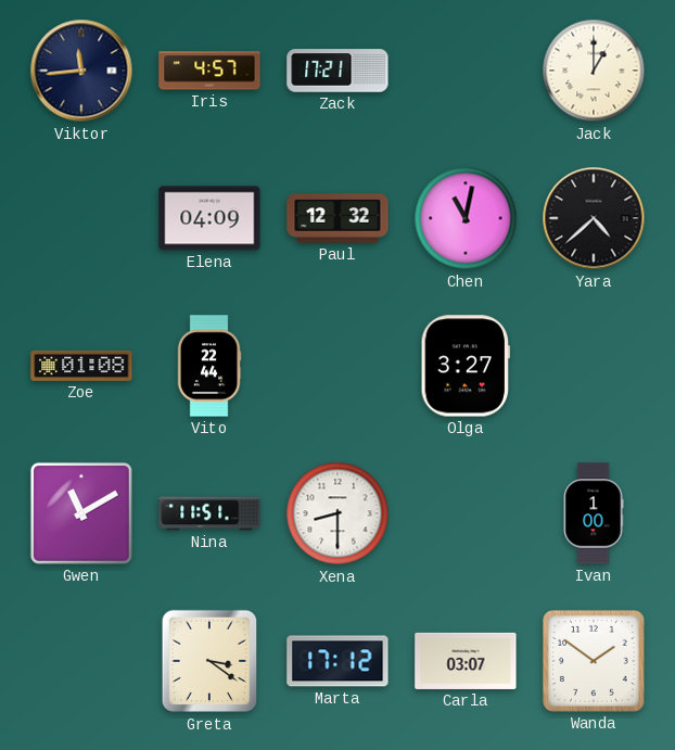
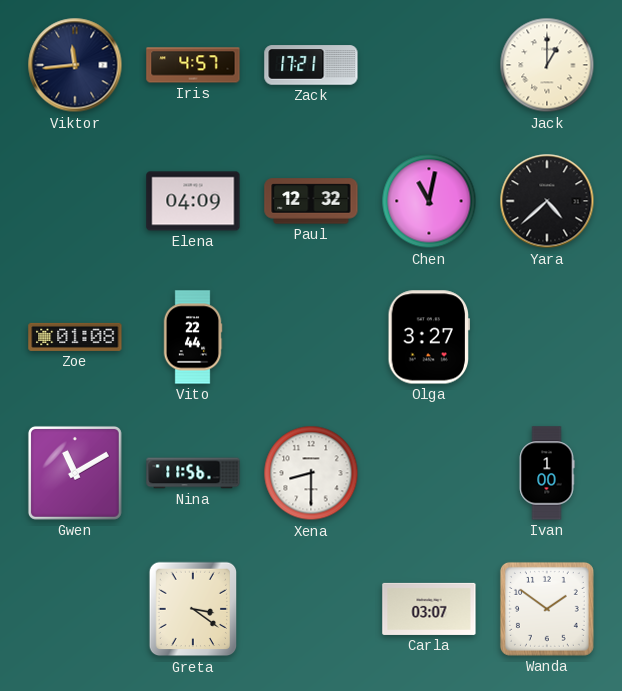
Nina: 11:51 -> 11:56 (193, 473)
Marta: 17:12 -> none (337, 661)
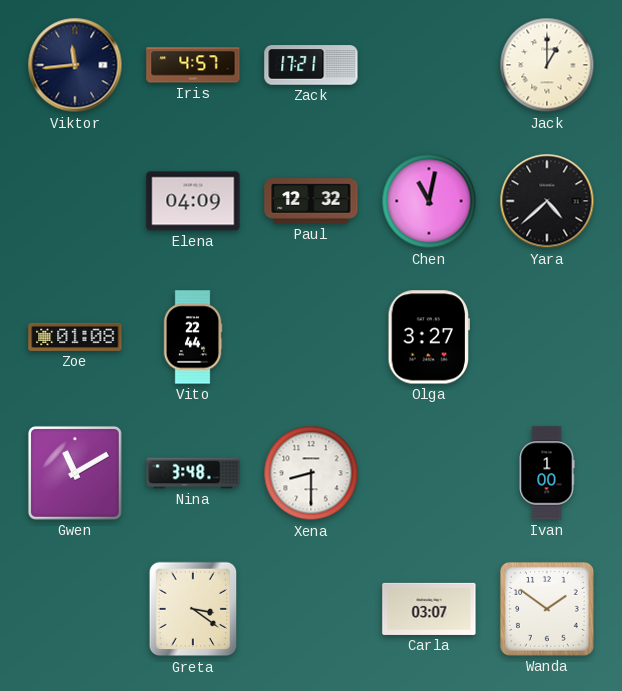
Nina: 11:56 -> 3:48 (193, 473)
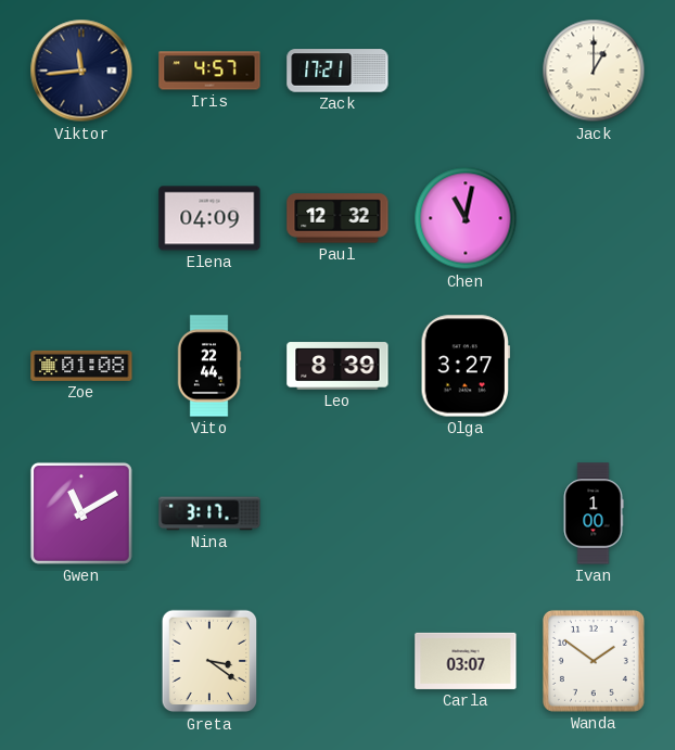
Yara: 4:38 -> none (547, 201)
Leo: none -> 8:39 (337, 366)
Nina: 3:48 -> 3:17 (209, 513)
Xena: 8:30 -> none (311, 473)
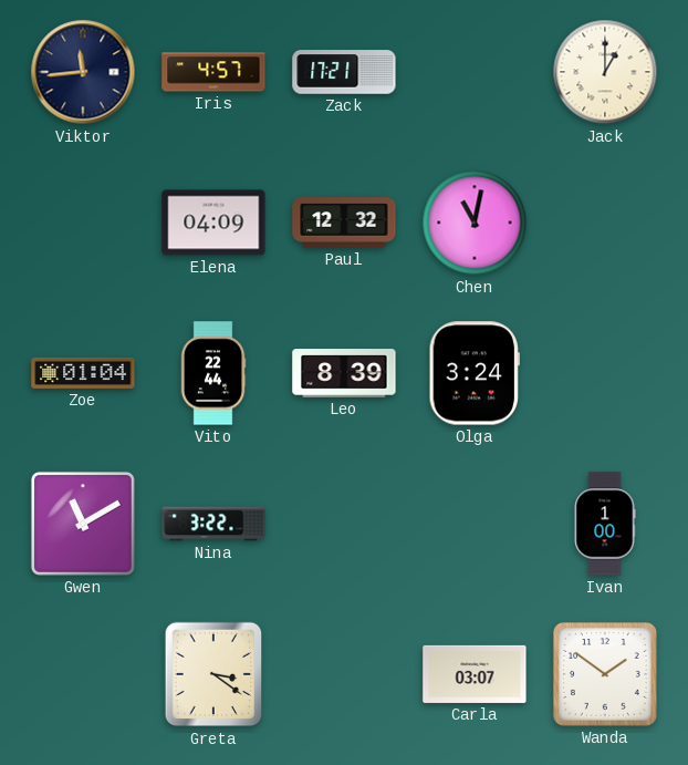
Zoe: 01:08 -> 01:04 (83, 373)
Olga: 3:27 -> 3:24 (473, 373)
Nina: 3:17 -> 3:22 (213, 524)
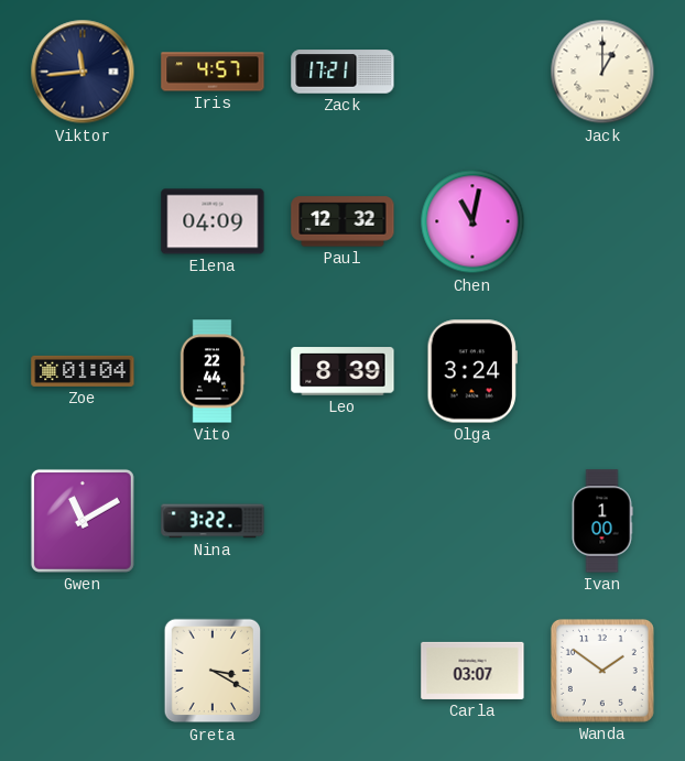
Greta: 3:21 -> 3:20 (213, 671)
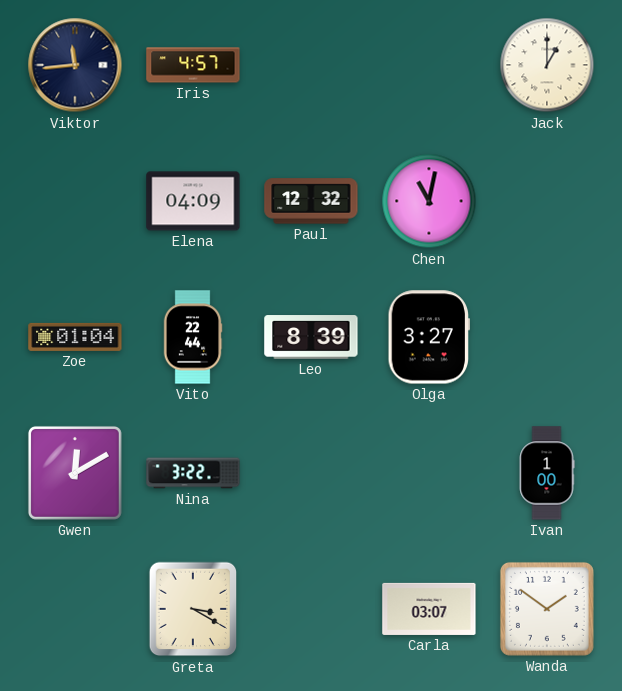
Zack: 17:21 -> none (342, 72)
Olga: 3:24 -> 3:27 (428, 337)
Gwen: 11:10 -> 12:10 (75, 473)
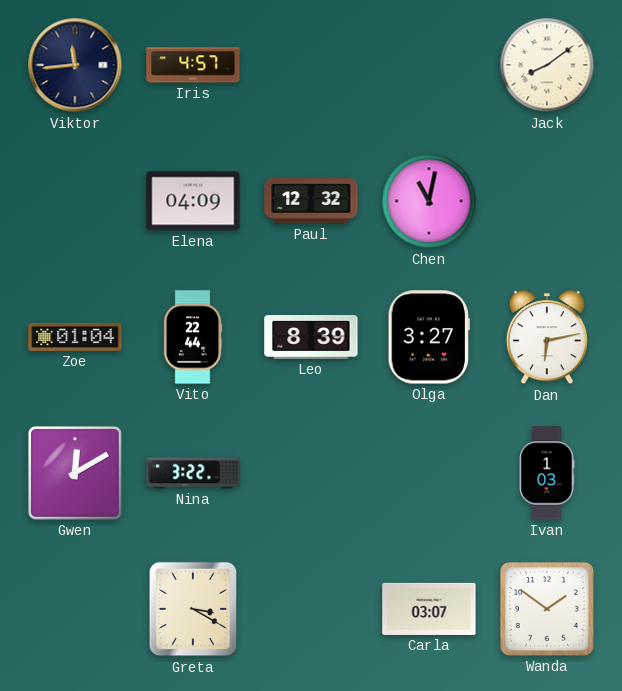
Jack: 1:00 -> 8:09 (547, 65)
Dan: none -> 6:13 (547, 338)
Ivan: 1:00 -> 1:03 (547, 473)
